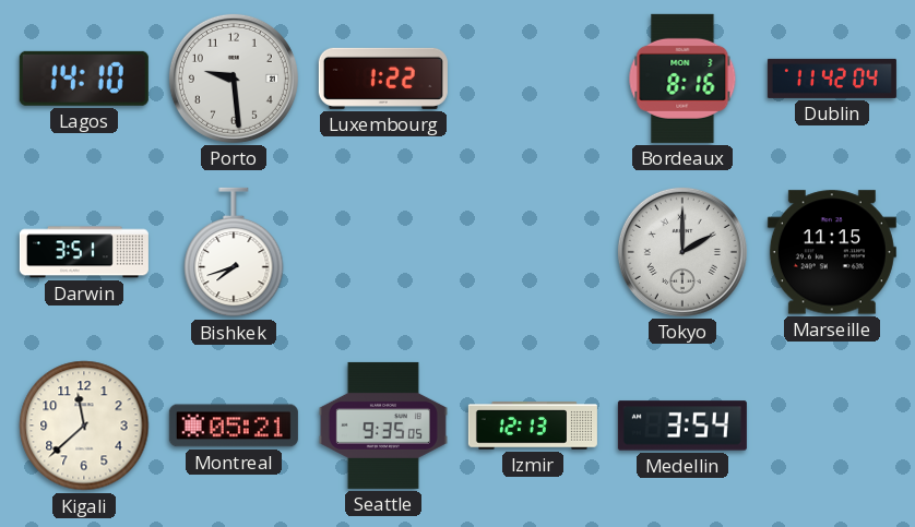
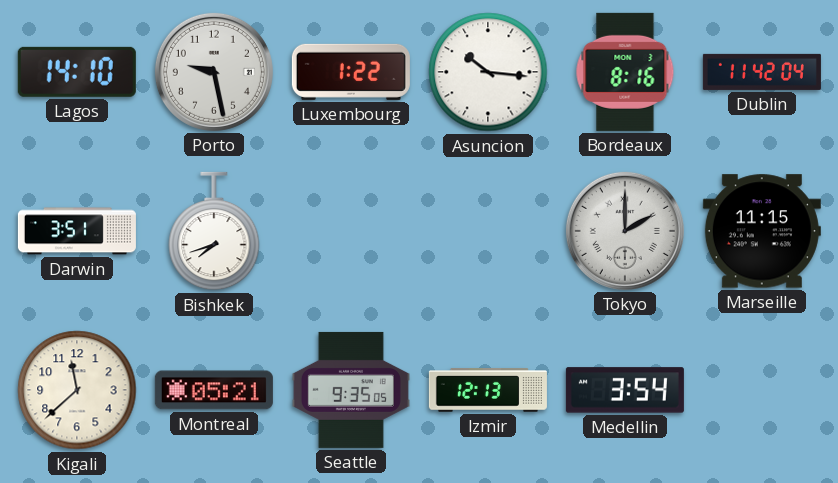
Porto: 9:29 -> 9:28 (214, 72)
Asuncion: none -> 10:16 (488, 72)
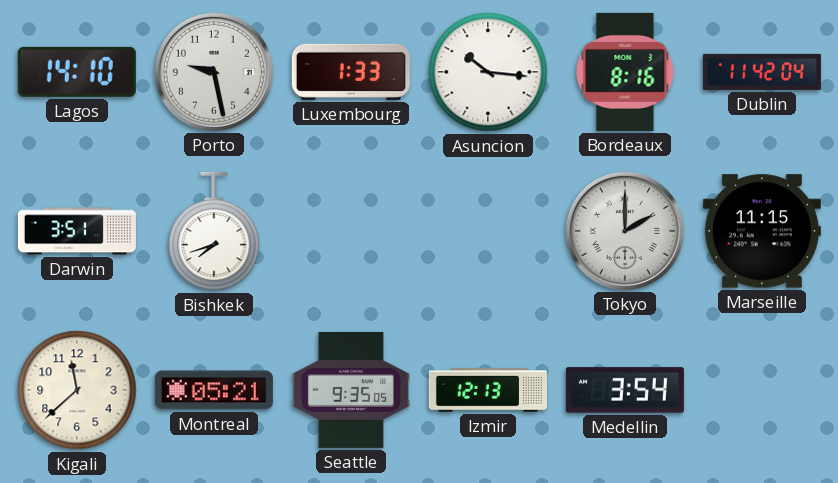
Luxembourg: 1:22 -> 1:33 (351, 72)
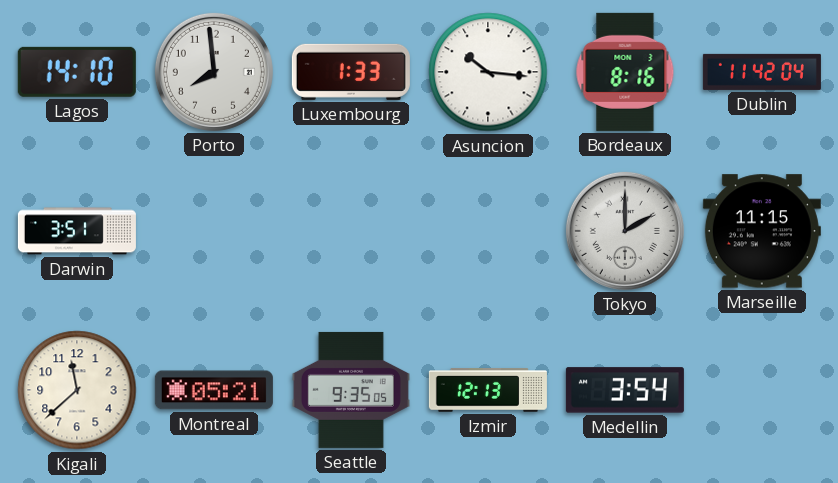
Porto: 9:28 -> 7:59 (214, 72)
Bishkek: 7:42 -> none (214, 231)
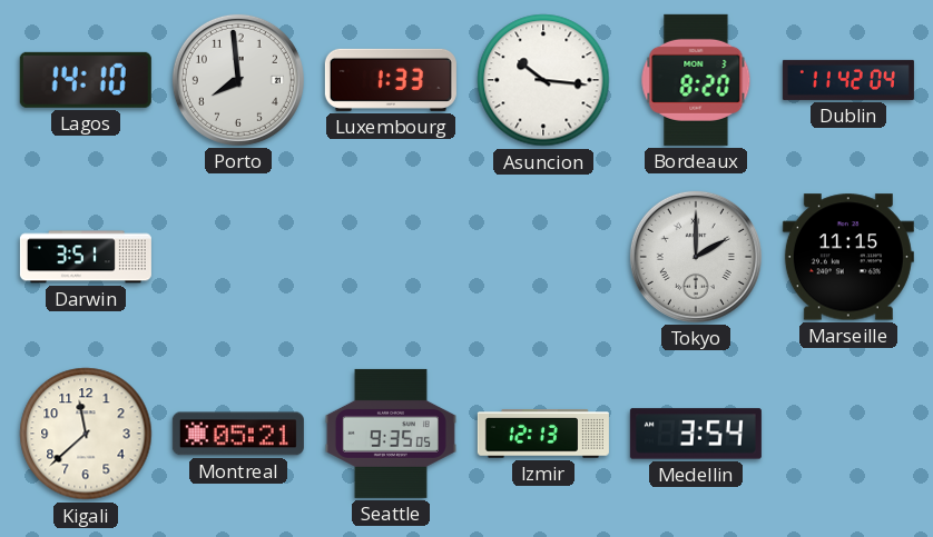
Bordeaux: 8:16 -> 8:20 (696, 80)
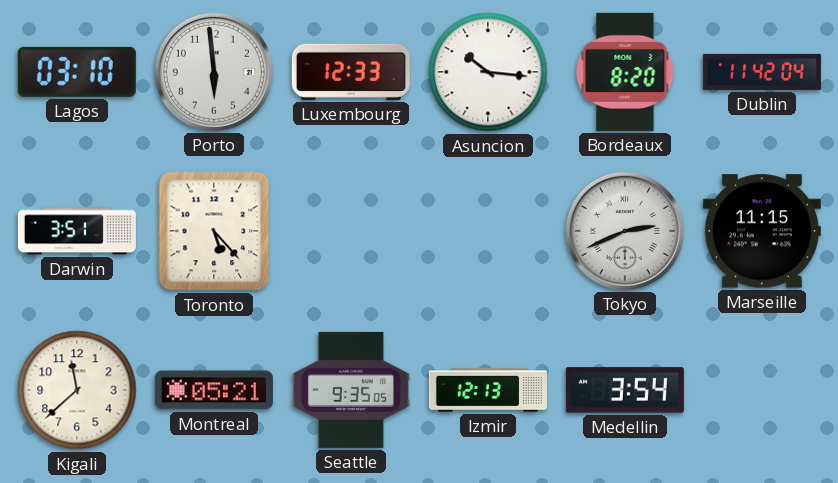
Lagos: 14:10 -> 03:10 (77, 72)
Porto: 7:59 -> 5:59 (214, 72)
Luxembourg: 1:33 -> 12:33 (351, 72)
Toronto: none -> 5:23 (214, 231)
Tokyo: 2:00 -> 2:41 (625, 231)
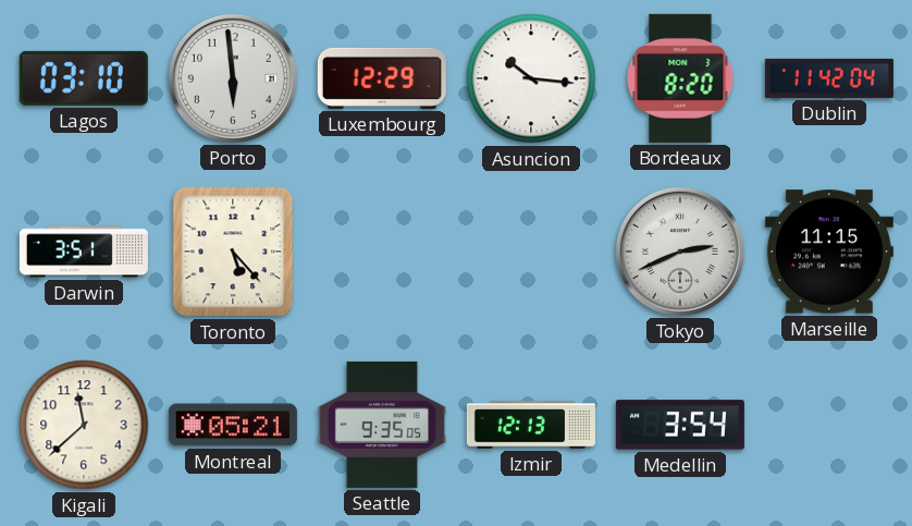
Luxembourg: 12:33 -> 12:29 (382, 78)
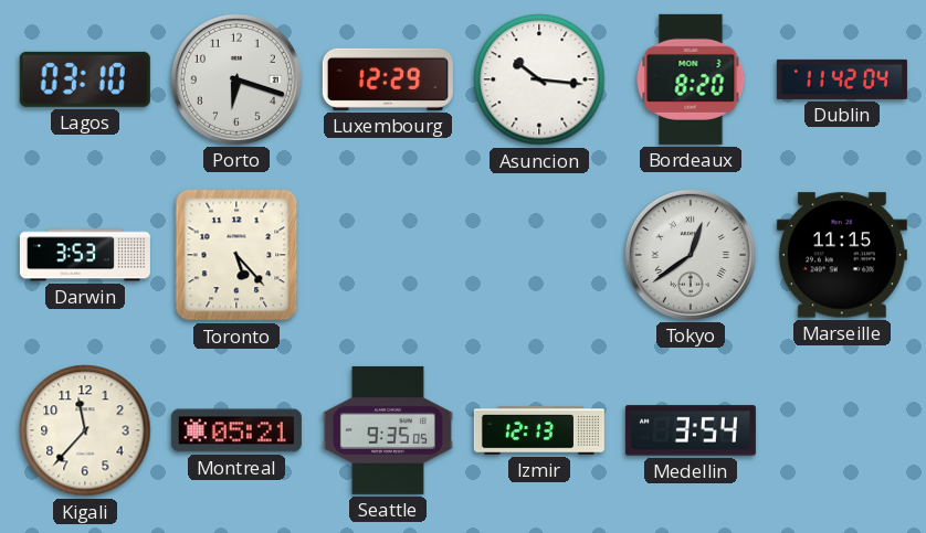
Porto: 5:59 -> 6:18 (236, 79)
Darwin: 3:51 -> 3:53 (85, 255)
Tokyo: 2:41 -> 12:39 (691, 255)
Kigali: 11:38 -> 11:37 (85, 430)
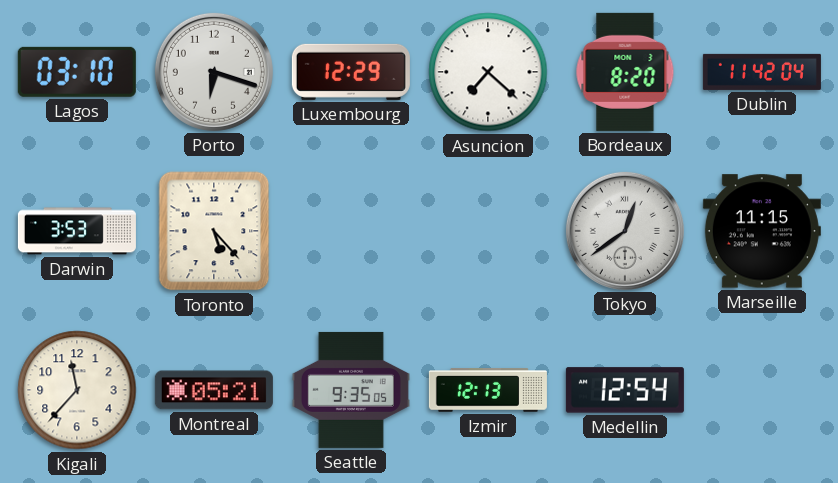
Asuncion: 10:16 -> 7:22 (488, 72)
Medellin: 3:54 -> 12:54 (625, 390)
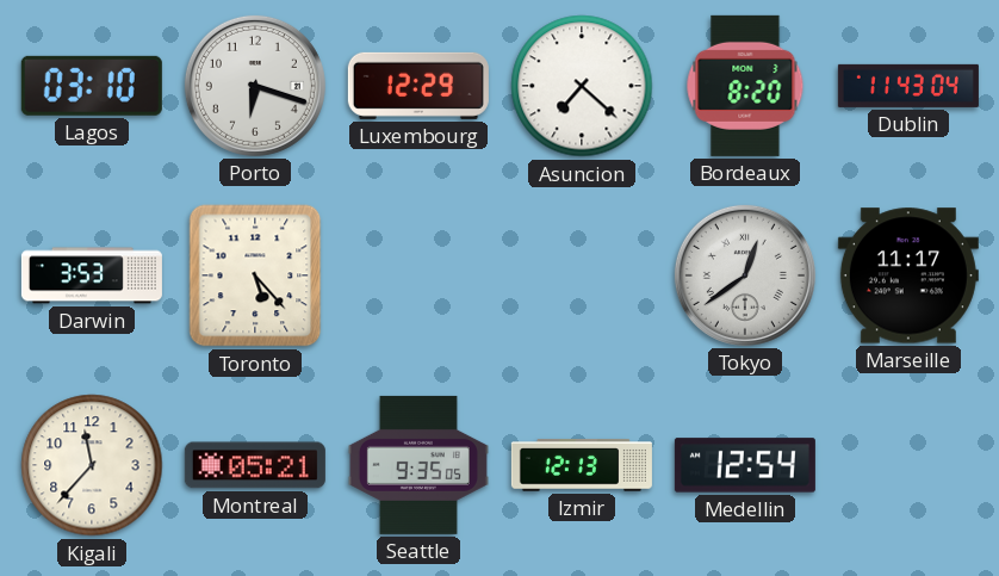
Dublin: 11:42 -> 11:43 (908, 86)
Marseille: 11:15 -> 11:17 (908, 275)
